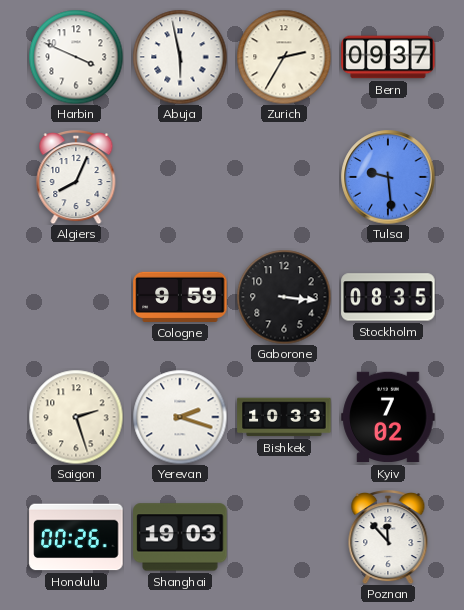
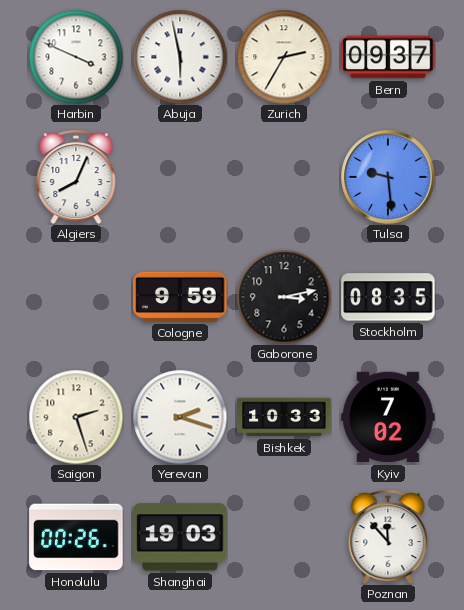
Gaborone: 3:16 -> 3:13 (284, 297)
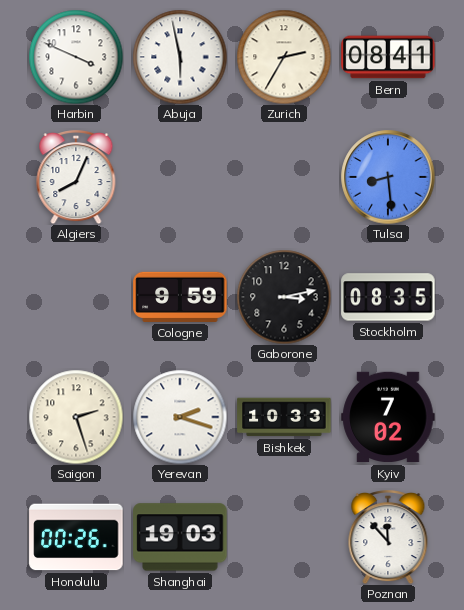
Bern: 09:37 -> 08:41 (388, 57)
Tulsa: 9:29 -> 8:29 (388, 177)
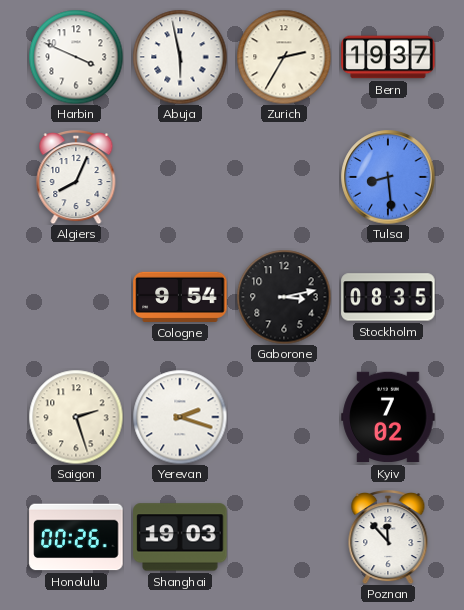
Bern: 08:41 -> 19:37 (388, 57)
Cologne: 9:59 -> 9:54 (180, 297)
Bishkek: 10:33 -> none (284, 417)
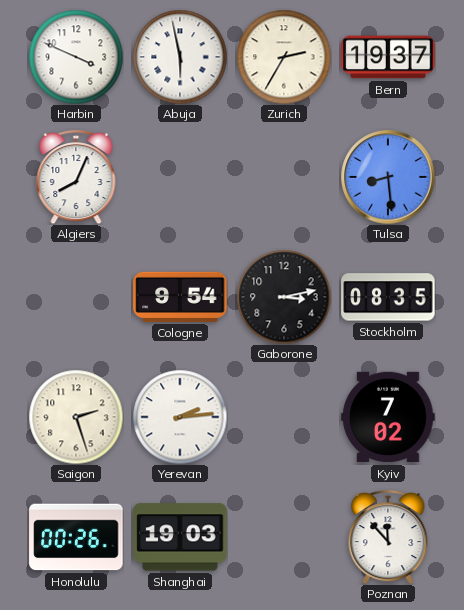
Yerevan: 2:18 -> 2:14 (180, 417)
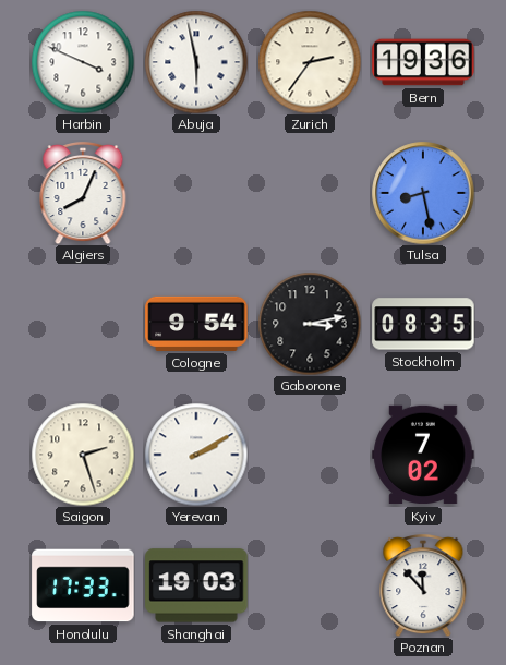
Zurich: 2:35 -> 2:36 (310, 62)
Bern: 19:37 -> 19:36 (423, 62)
Tulsa: 8:29 -> 8:28 (423, 193)
Yerevan: 2:14 -> 2:10 (196, 455)
Honolulu: 00:26 -> 17:33 (83, 585)
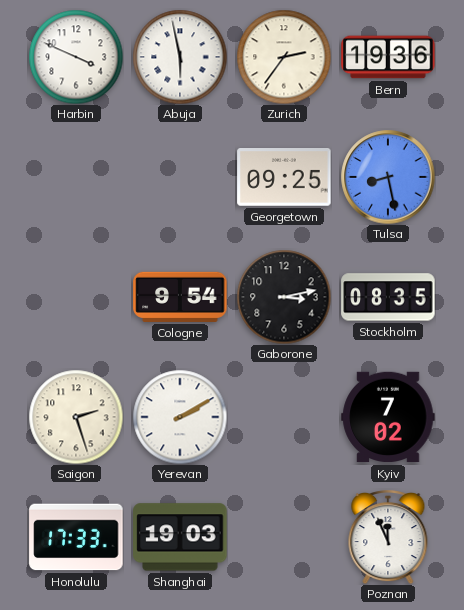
Algiers: 8:04 -> none (83, 193)
Georgetown: none -> 09:25 (284, 178)
Poznan: 11:53 -> 11:56 (388, 537)
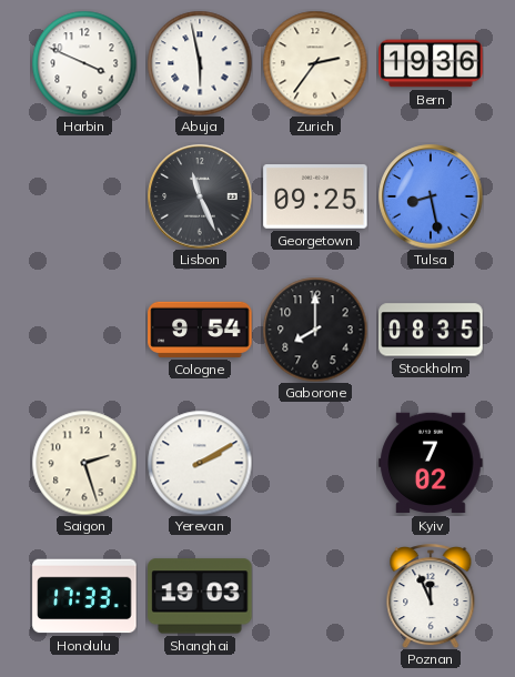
Lisbon: none -> 11:26 (200, 196)
Gaborone: 3:13 -> 8:00 (315, 330)
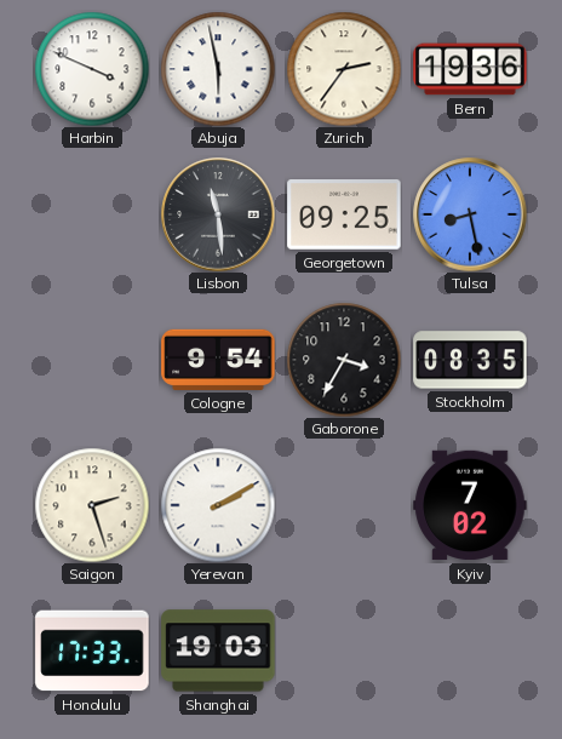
Lisbon: 11:26 -> 11:29 (218, 214)
Gaborone: 8:00 -> 3:35 (344, 360)
Poznan: 11:56 -> none (431, 596)
